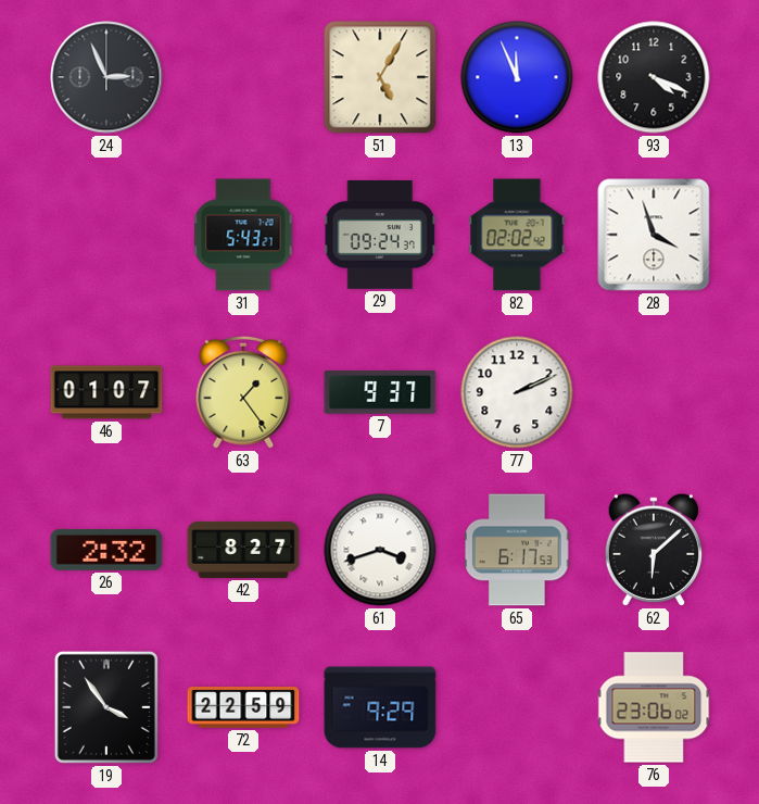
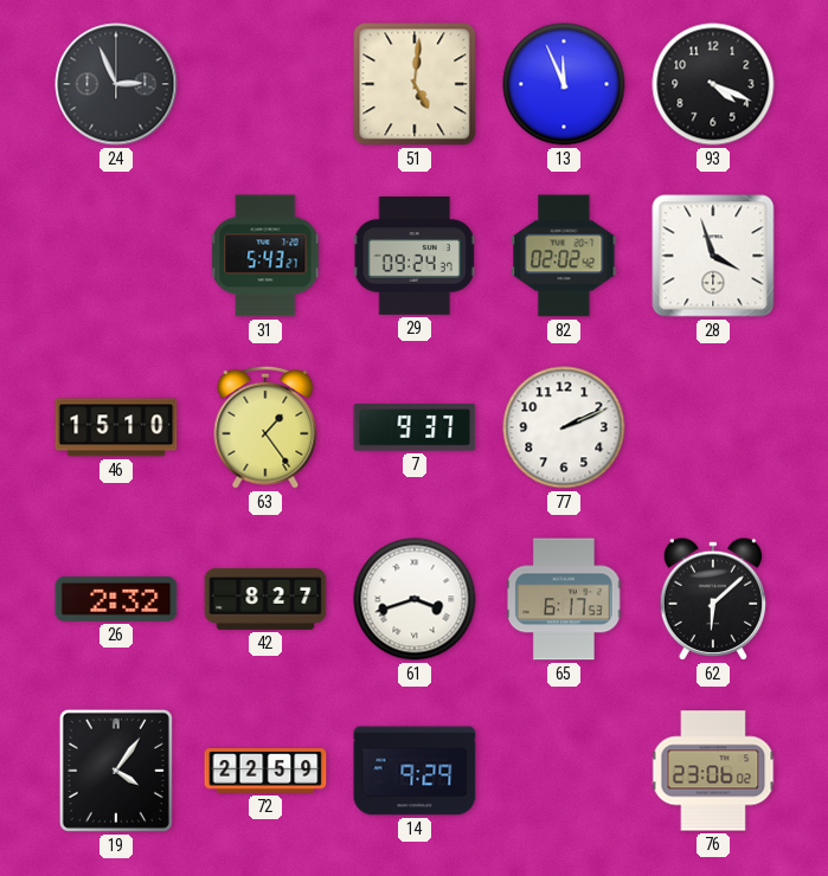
51: 5:05 -> 5:01 (415, 84)
46: 01:07 -> 15:10 (116, 427)
19: 3:54 -> 4:06 (116, 771)
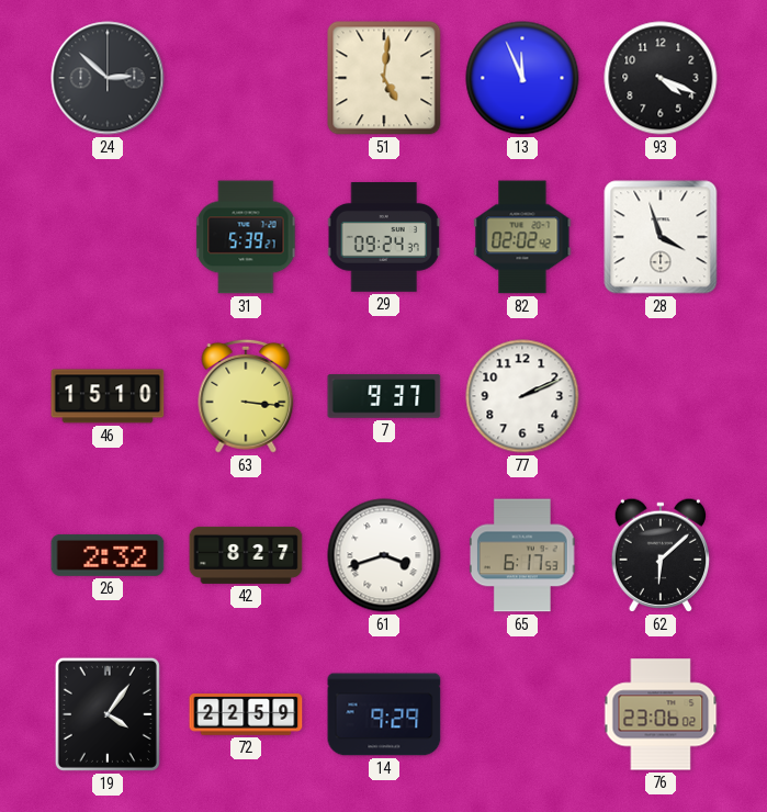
24: 2:56 -> 2:52 (108, 78)
31: 5:43 -> 5:39 (246, 237)
63: 1:24 -> 3:16 (246, 396)
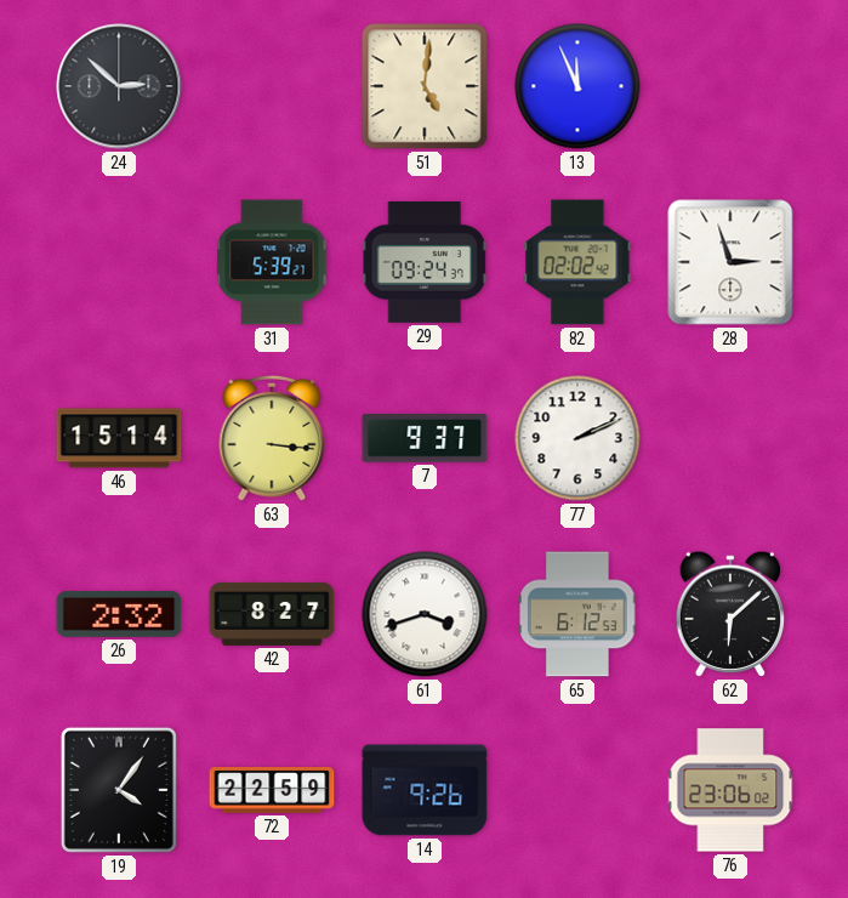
93: 4:19 -> none (661, 78)
28: 3:57 -> 2:57 (730, 262)
46: 15:10 -> 15:14 (119, 438)
65: 6:17 -> 6:12 (577, 614)
14: 9:29 -> 9:26 (425, 790)
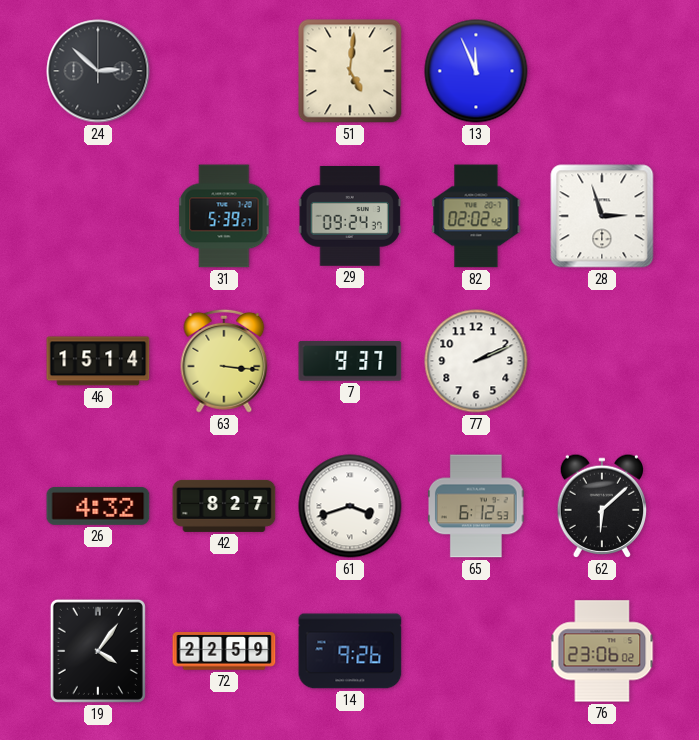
26: 2:32 -> 4:32 (98, 506)
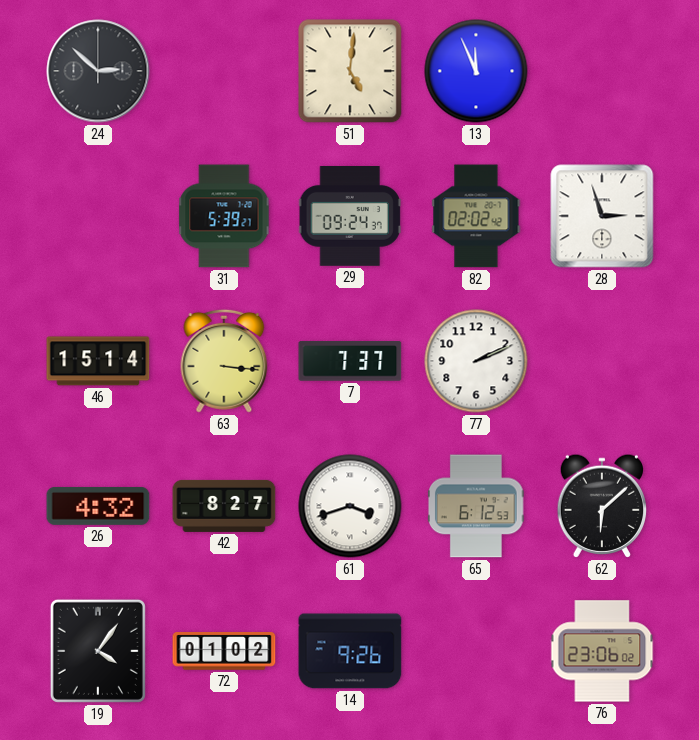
7: 9:37 -> 7:37 (350, 362)
72: 22:59 -> 01:02 (224, 651)
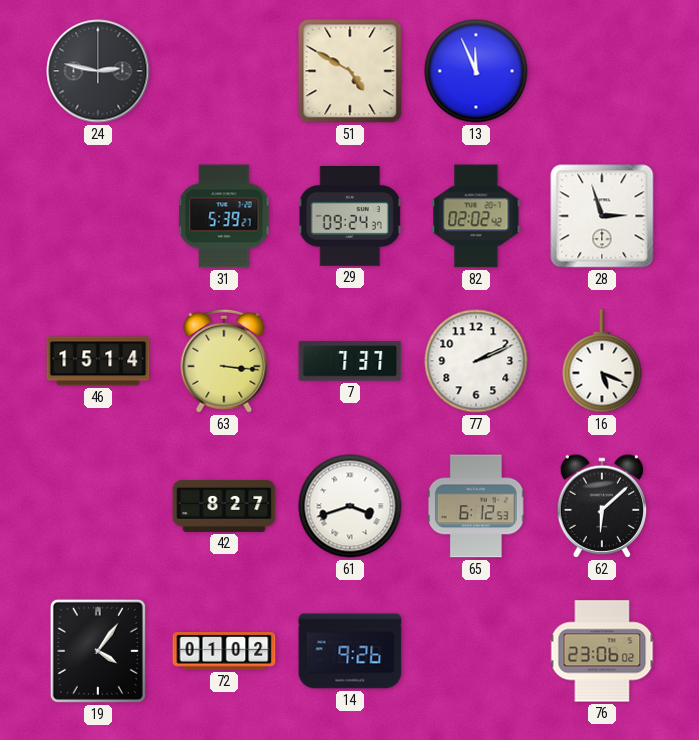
24: 2:52 -> 2:47 (98, 71)
51: 5:01 -> 4:50 (350, 71)
16: none -> 5:19 (602, 361)
26: 4:32 -> none (98, 506)
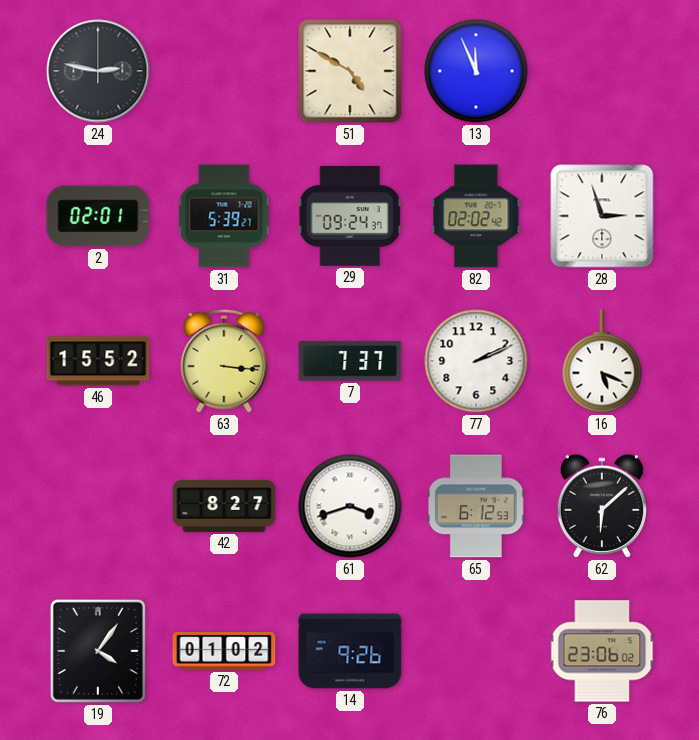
2: none -> 02:01 (98, 216)
46: 15:14 -> 15:52 (98, 361)
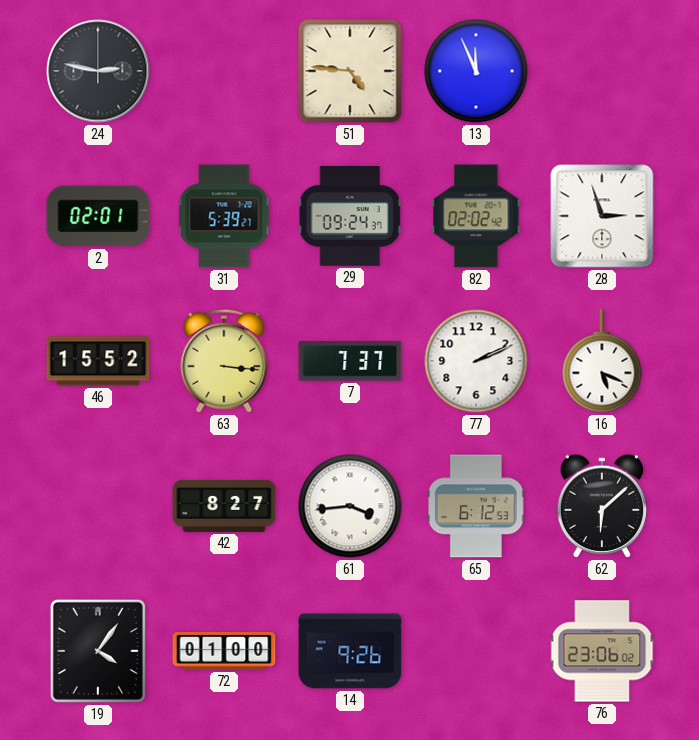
51: 4:50 -> 4:46 (350, 71)
61: 3:42 -> 3:44 (350, 506)
72: 01:02 -> 01:00 (224, 651)
